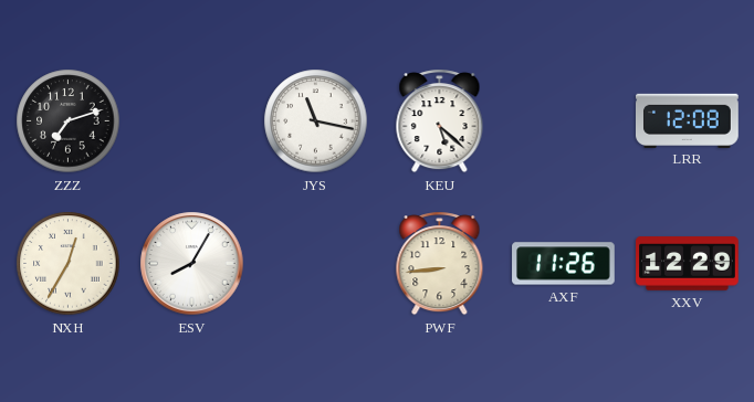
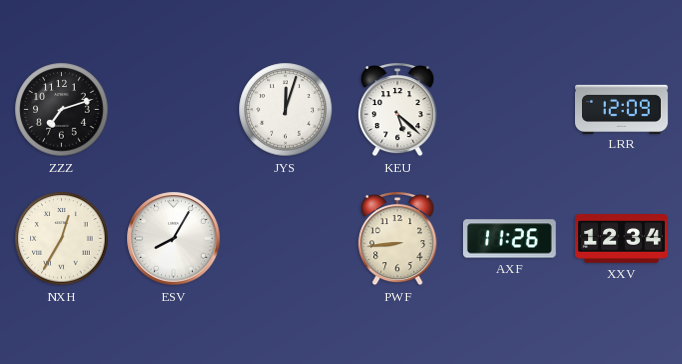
JYS: 11:17 -> 12:03 (286, 110)
LRR: 12:08 -> 12:09 (622, 109)
XXV: 12:29 -> 12:34 (622, 239)
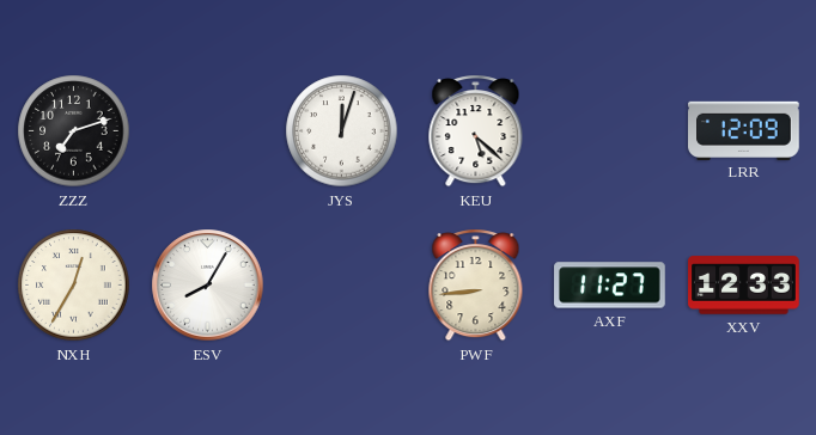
AXF: 11:26 -> 11:27 (610, 286)
XXV: 12:34 -> 12:33 (744, 286)
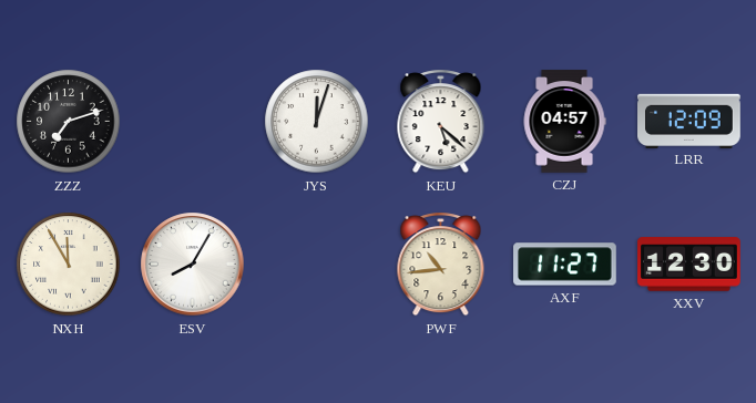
CZJ: none -> 04:57 (564, 122)
NXH: 12:35 -> 11:55 (69, 265)
PWF: 8:44 -> 10:44 (441, 265)
XXV: 12:33 -> 12:30 (689, 265)
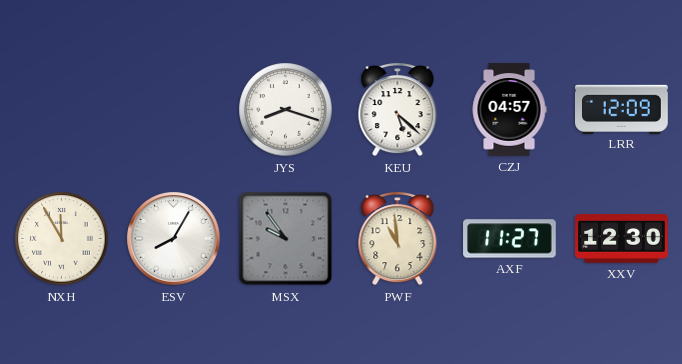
ZZZ: 7:12 -> none (69, 122)
JYS: 12:03 -> 8:18 (286, 110)
MSX: none -> 9:54 (286, 239)
PWF: 10:44 -> 10:59 (398, 239)
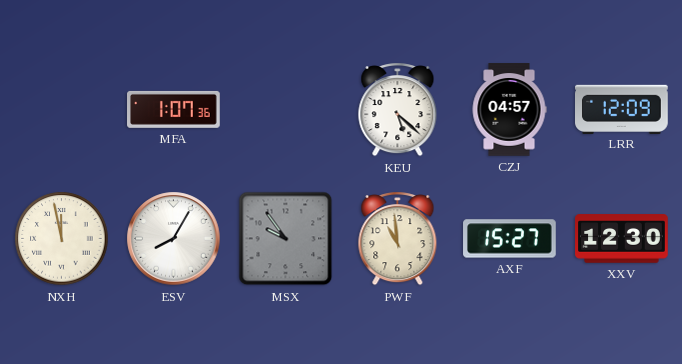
MFA: none -> 1:07 (174, 109)
JYS: 8:18 -> none (286, 110)
NXH: 11:55 -> 11:58 (62, 239)
AXF: 11:27 -> 15:27 (510, 239)
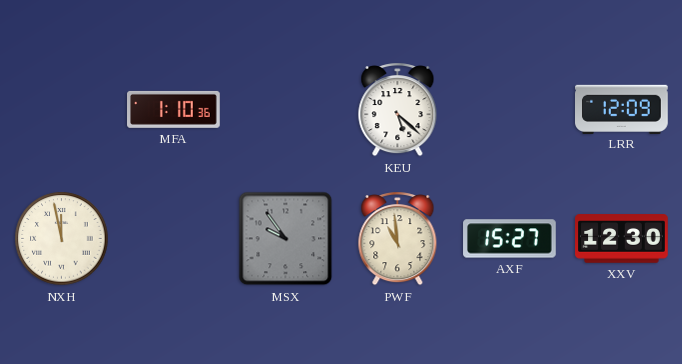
MFA: 1:07 -> 1:10 (174, 109)
CZJ: 04:57 -> none (509, 110)
ESV: 8:05 -> none (174, 239)
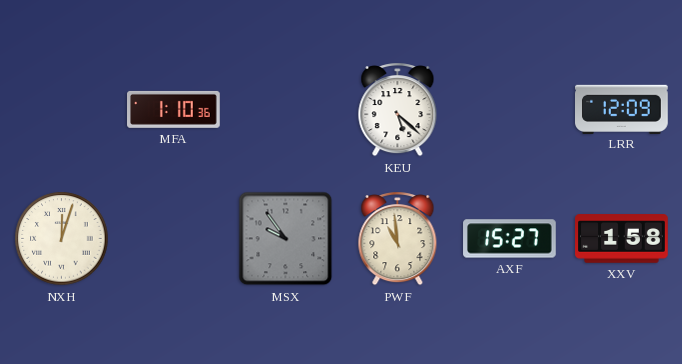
NXH: 11:58 -> 12:03 (62, 239)
XXV: 12:30 -> 1:58 (622, 239)
